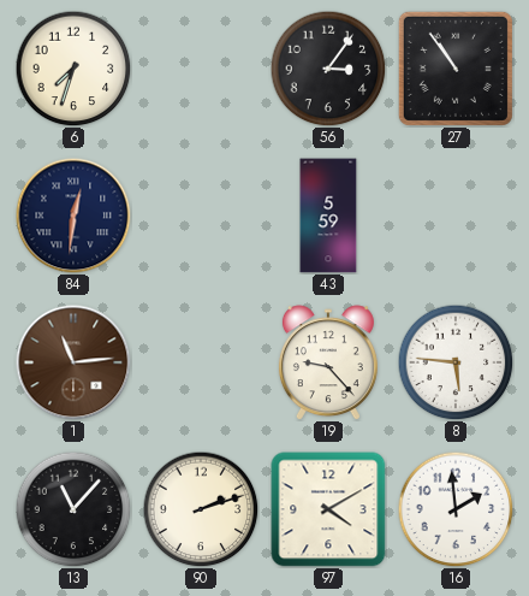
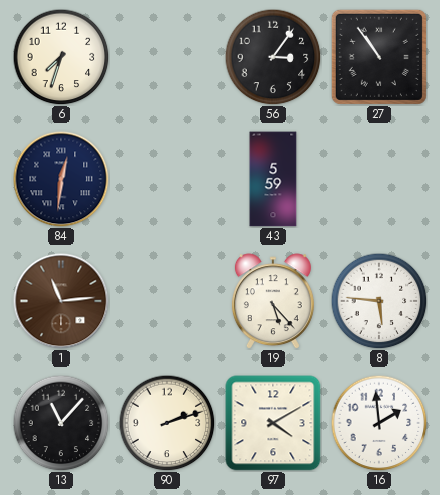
19: 9:23 -> 5:23 (273, 301)
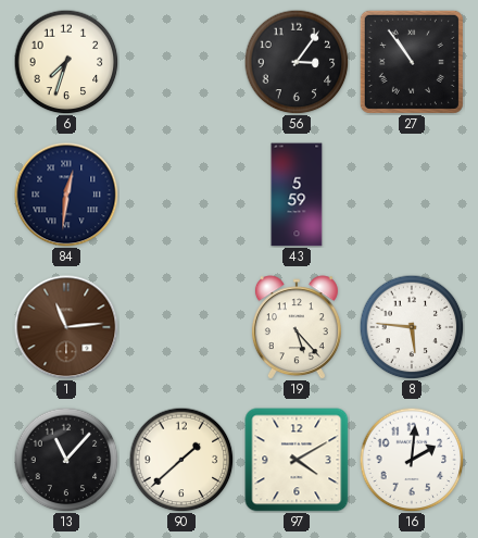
90: 2:12 -> 1:38 (181, 460)
16: 1:59 -> 2:01 (412, 460)
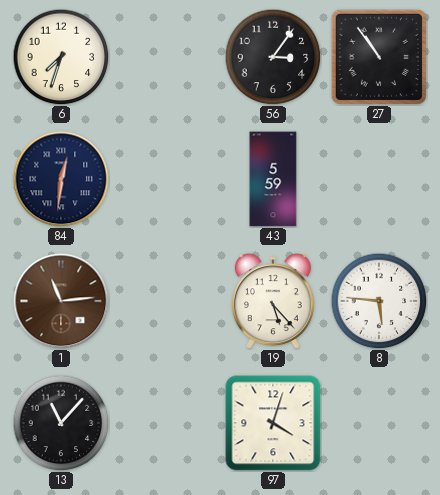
90: 1:38 -> none (181, 460)
97: 4:10 -> 4:03 (273, 423)
16: 2:01 -> none (412, 460)
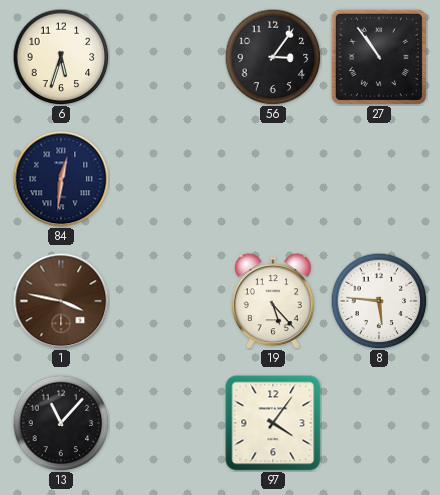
6: 7:33 -> 5:33 (61, 57)
43: 5:59 -> none (273, 179)
1: 11:14 -> 3:47 (61, 301)
97: 4:03 -> 4:06 (273, 423)
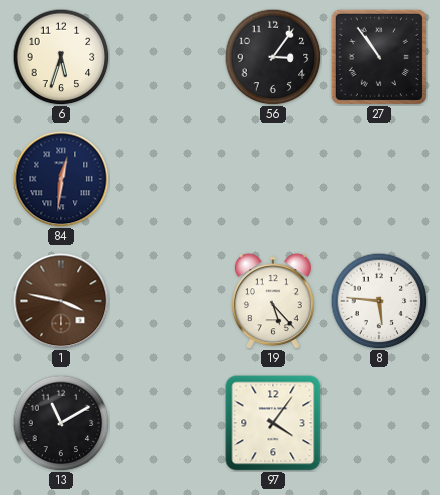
13: 11:07 -> 11:10 (61, 423)
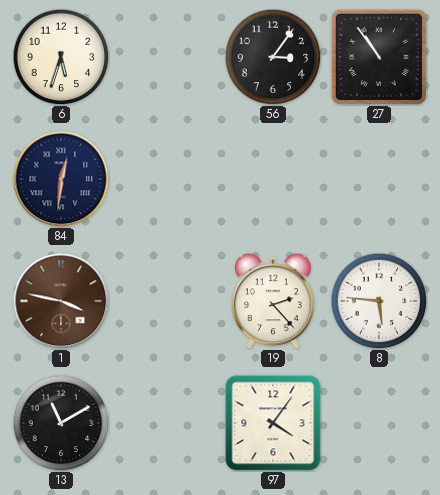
19: 5:23 -> 2:23 (273, 301)
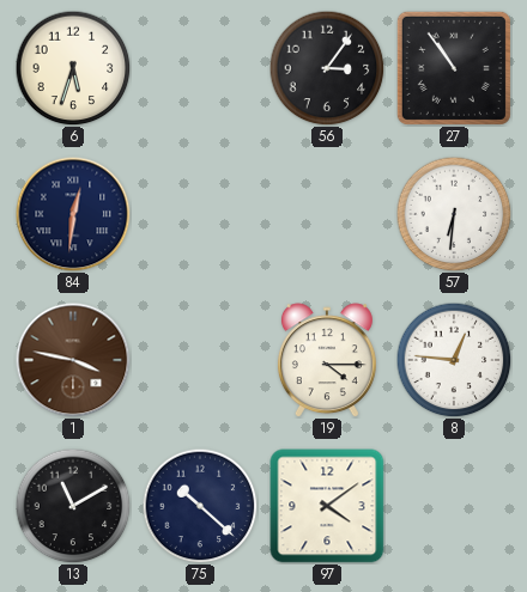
57: none -> 6:31 (454, 214)
19: 2:23 -> 4:15 (327, 360)
8: 5:46 -> 12:46 (454, 360)
75: none -> 10:22 (200, 506)
97: 4:06 -> 4:09 (327, 506)
